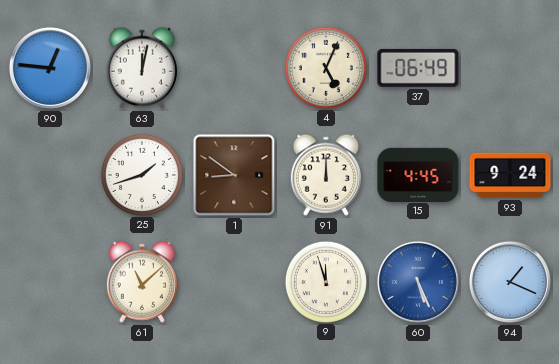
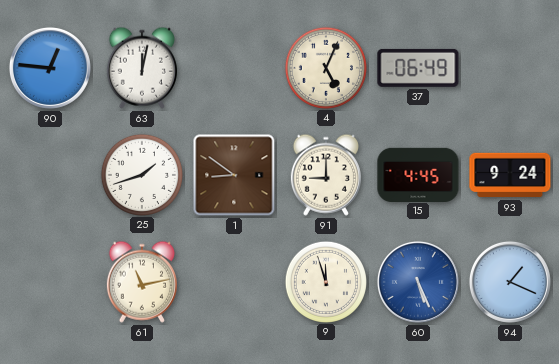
91: 12:00 -> 9:00 (326, 175)
61: 11:08 -> 11:13 (142, 282)
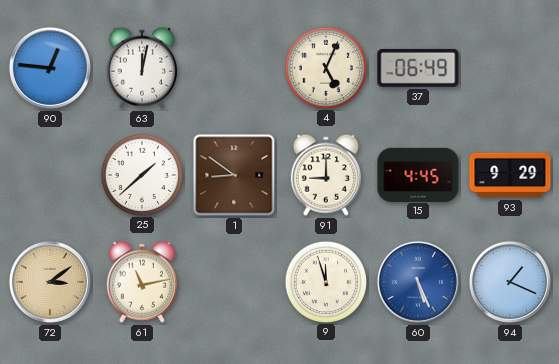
25: 1:42 -> 1:38 (141, 174)
93: 9:24 -> 9:29 (510, 175)
72: none -> 3:09 (50, 282)
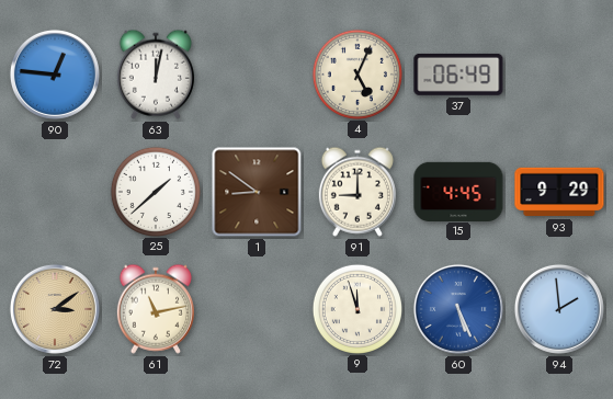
94: 1:19 -> 1:59 (559, 309)
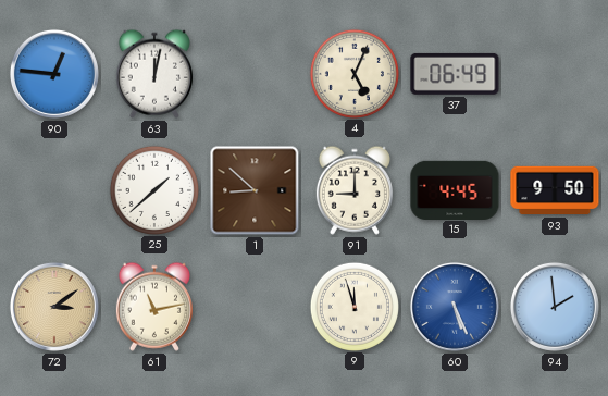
1: 8:51 -> 8:52 (255, 190)
93: 9:29 -> 9:50 (555, 190)
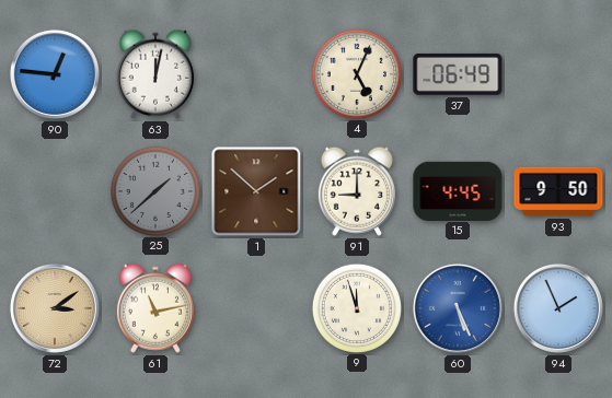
25 dial: white -> grey (154, 190)
1: 8:52 -> 1:52 (256, 191)
94: 1:59 -> 1:56 (558, 308)
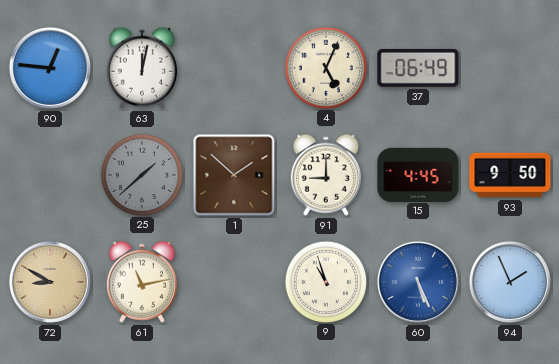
72: 3:09 -> 8:50 (50, 282)
9: 11:57 -> 10:57 (325, 281)
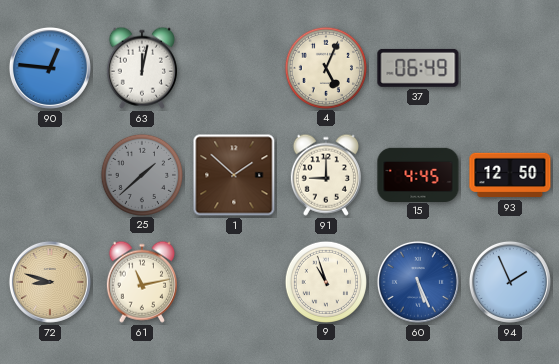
93: 9:50 -> 12:50 (510, 175)
72: 8:50 -> 8:48 (50, 282)
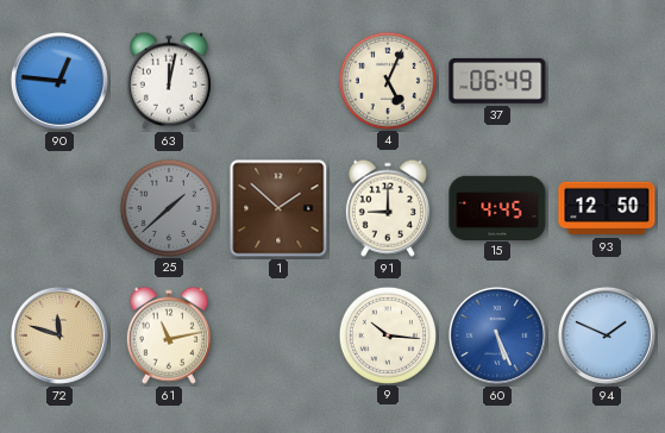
72: 8:48 -> 11:48 (59, 335)
9: 10:57 -> 10:16 (387, 334)
94: 1:56 -> 1:49 (607, 335)
